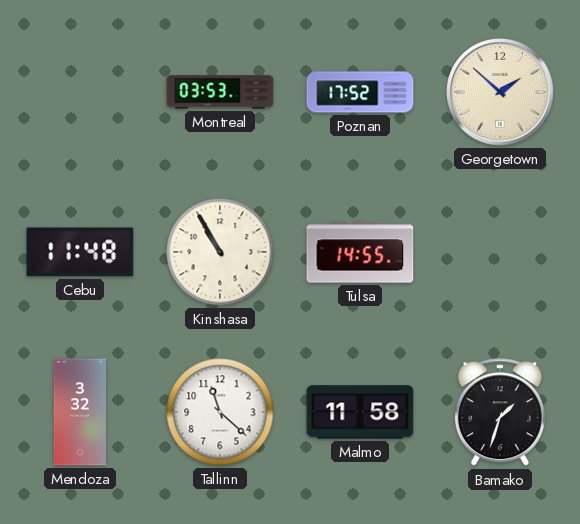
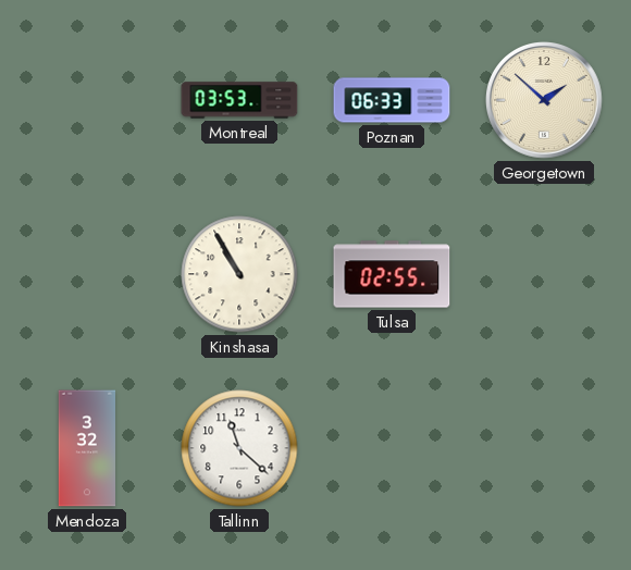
Poznan: 17:52 -> 06:33 (392, 100)
Cebu: 11:48 -> none (80, 252)
Tulsa: 14:55 -> 02:55 (392, 274)
Malmo: 11:58 -> none (360, 412)
Bamako: 1:33 -> none (500, 413)
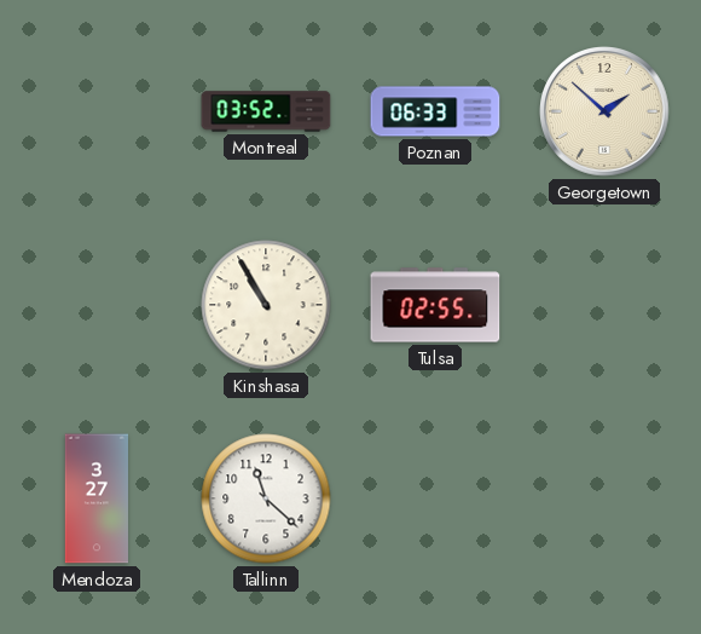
Montreal: 03:53 -> 03:52 (266, 111)
Mendoza: 3:32 -> 3:27 (97, 498)
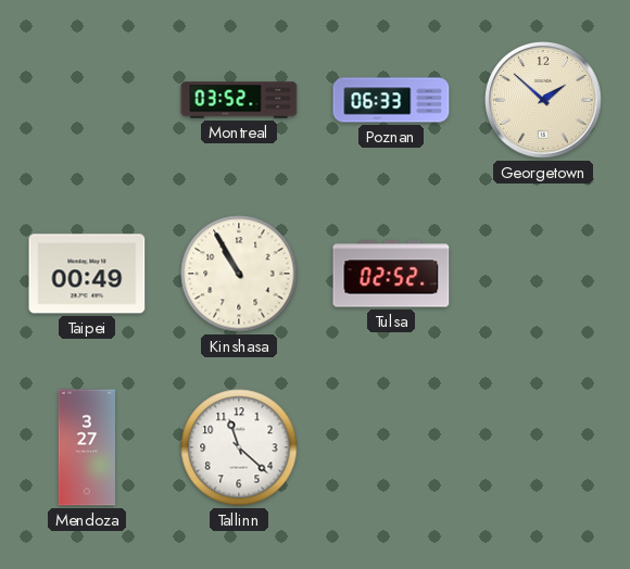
Taipei: none -> 00:49 (87, 274)
Tulsa: 02:55 -> 02:52 (391, 274)
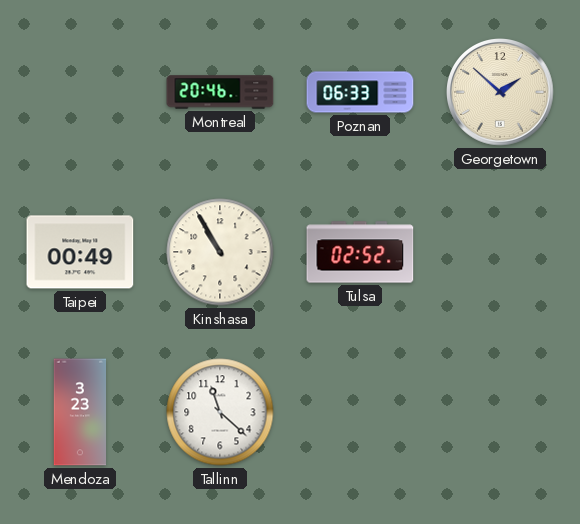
Montreal: 03:52 -> 20:46 (220, 92)
Mendoza: 3:27 -> 3:23 (80, 412)
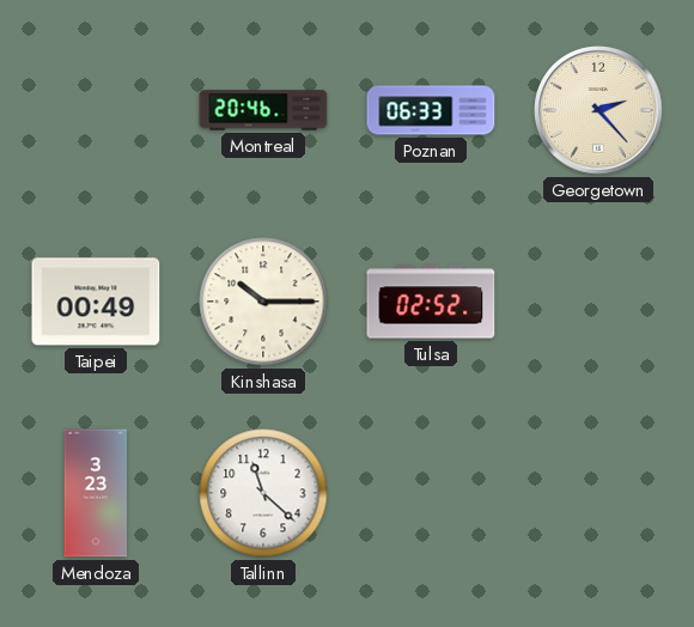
Georgetown: 1:52 -> 2:23 (598, 110)
Kinshasa: 10:55 -> 10:15 (263, 302)
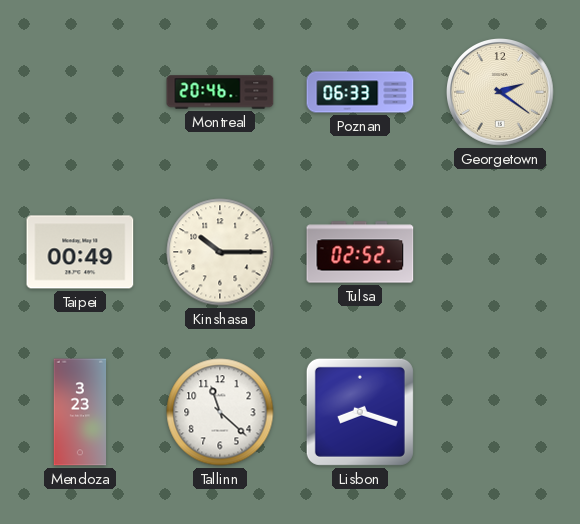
Georgetown: 2:23 -> 2:21 (500, 92)
Lisbon: none -> 8:18 (360, 412)
